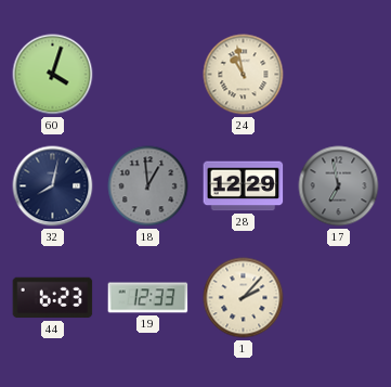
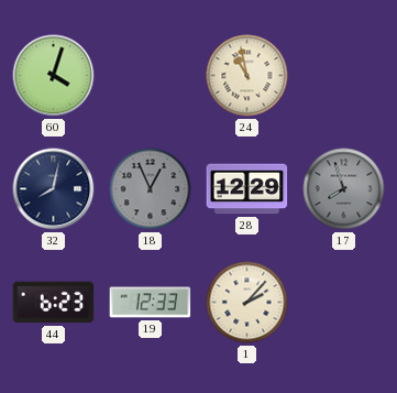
18: 12:59 -> 12:56 (151, 189)
17: 6:58 -> 7:57 (344, 189)
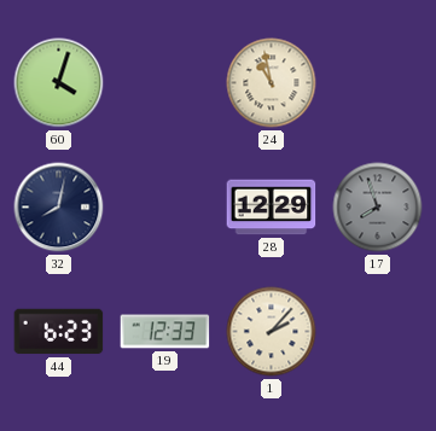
18: 12:56 -> none (151, 189)
